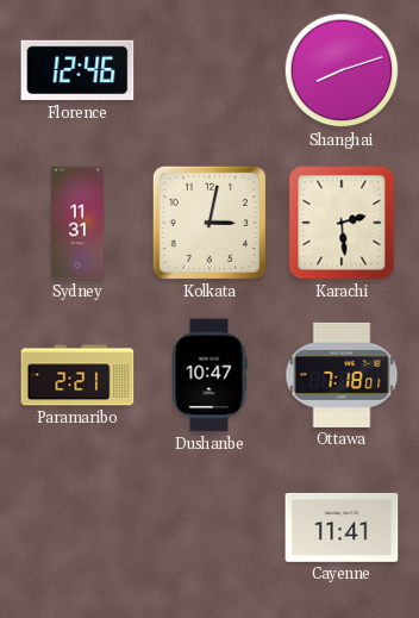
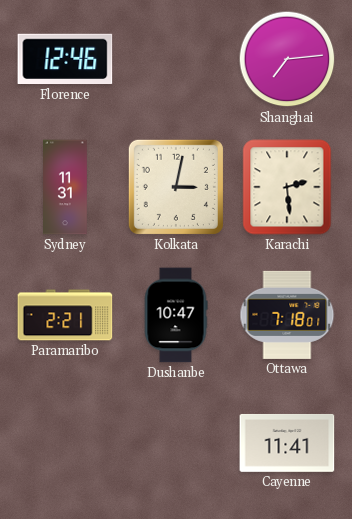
Shanghai: 8:12 -> 7:14 (287, 59)
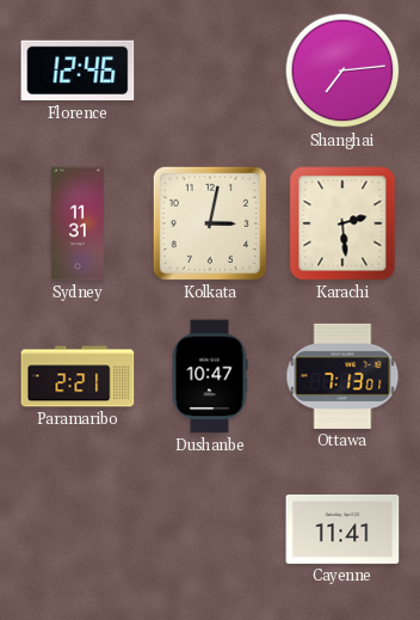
Ottawa: 7:18 -> 7:13 (342, 376)
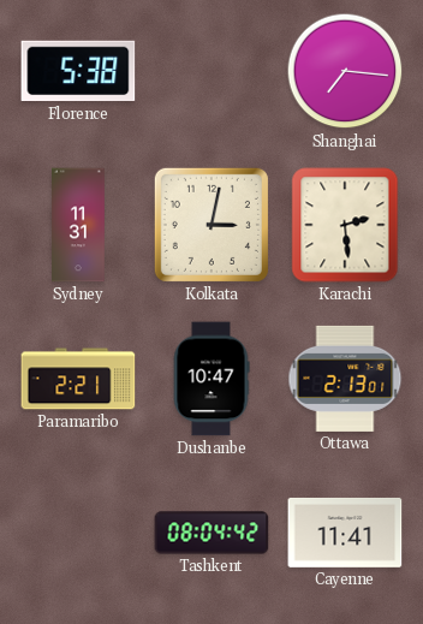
Florence: 12:46 -> 5:38 (78, 71)
Shanghai: 7:14 -> 7:16 (345, 71)
Ottawa: 7:13 -> 2:13 (345, 379)
Tashkent: none -> 08:04 (211, 533)
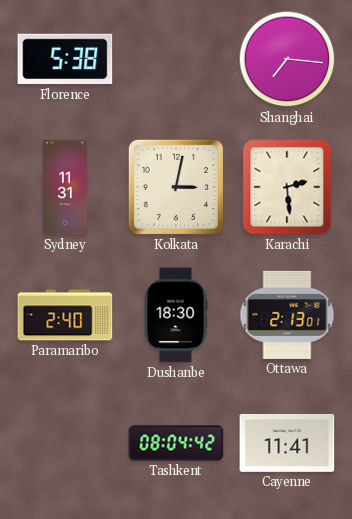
Paramaribo: 2:21 -> 2:40 (65, 315)
Dushanbe: 10:47 -> 18:30 (176, 315)
